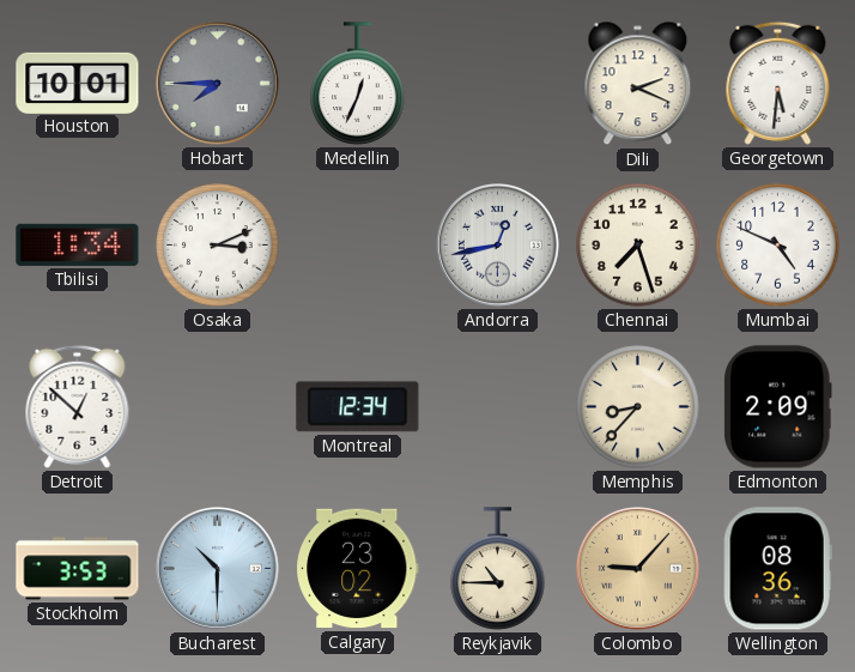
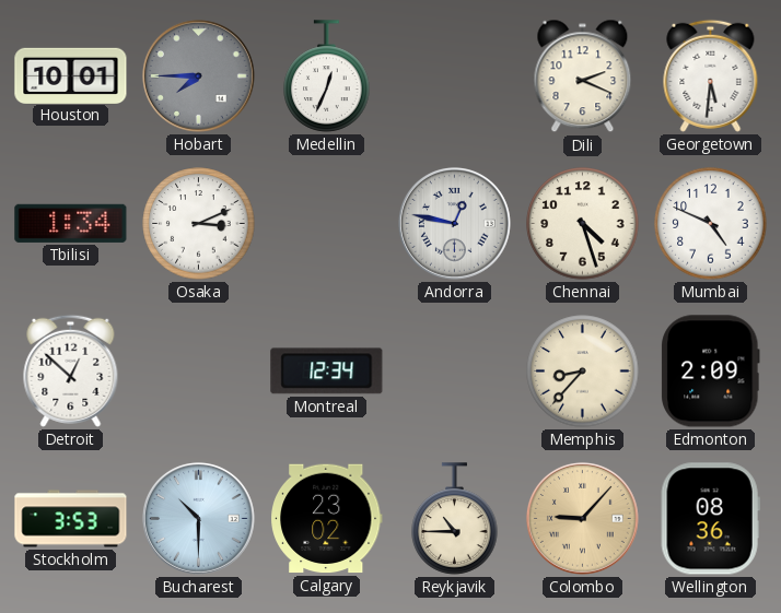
Andorra: 12:43 -> 12:47 (454, 223)
Chennai: 7:27 -> 4:27 (583, 224)
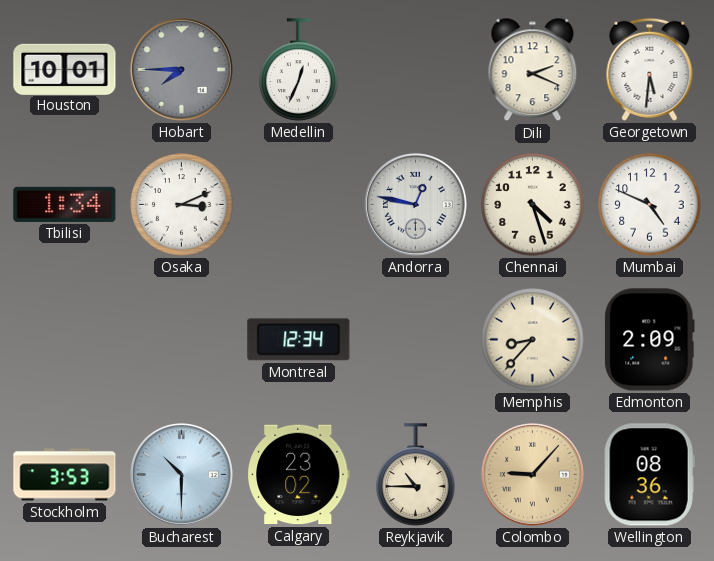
Detroit: 12:52 -> none (71, 370)
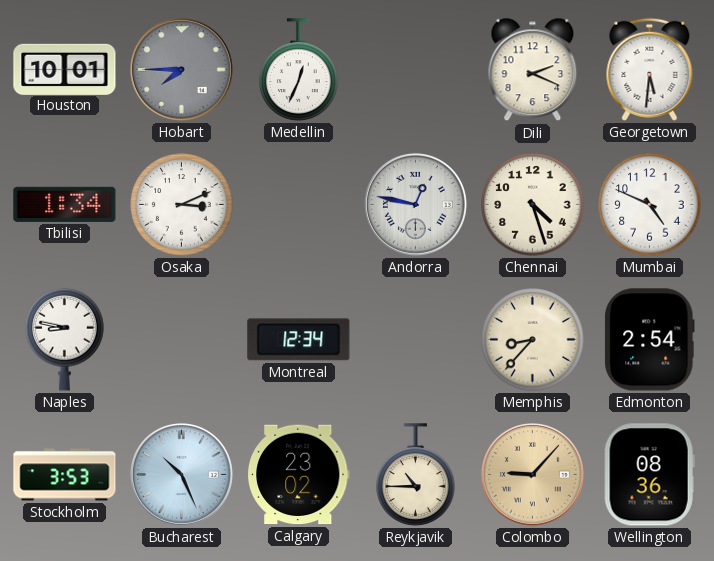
Naples: none -> 8:47 (65, 339)
Edmonton: 2:09 -> 2:54 (650, 340)
Bucharest: 10:30 -> 10:26 (181, 474)
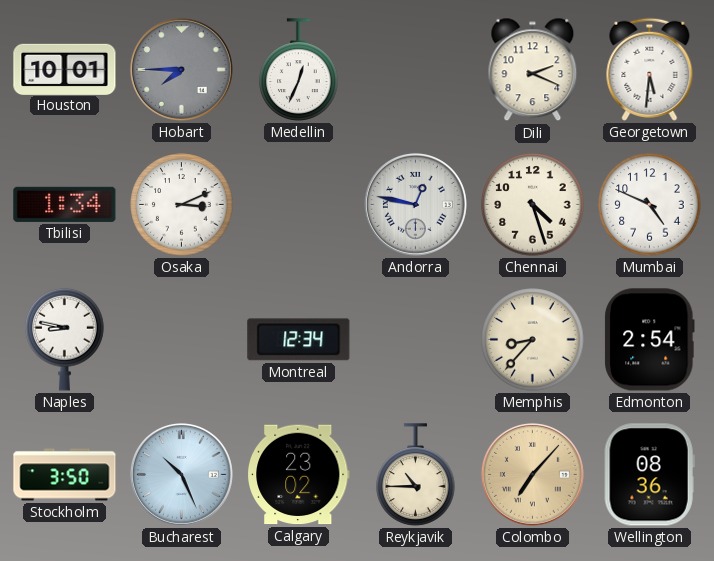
Stockholm: 3:53 -> 3:50 (65, 475)
Colombo: 9:07 -> 7:07 (532, 474)
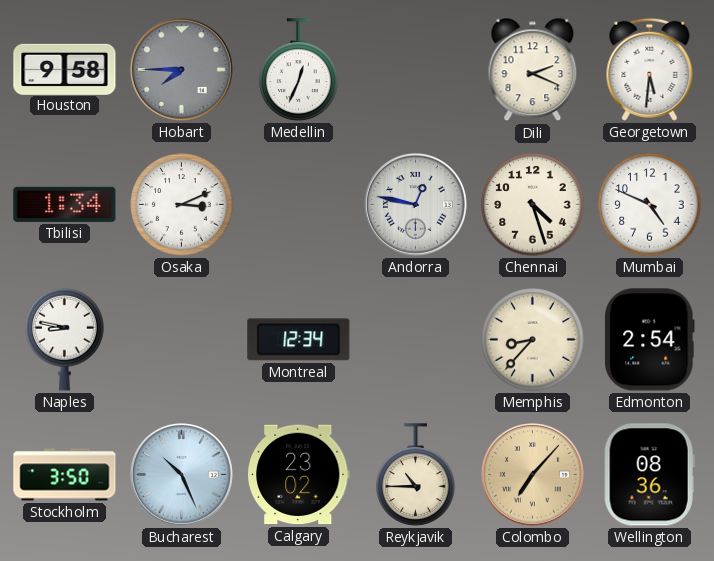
Houston: 10:01 -> 9:58 (65, 69)
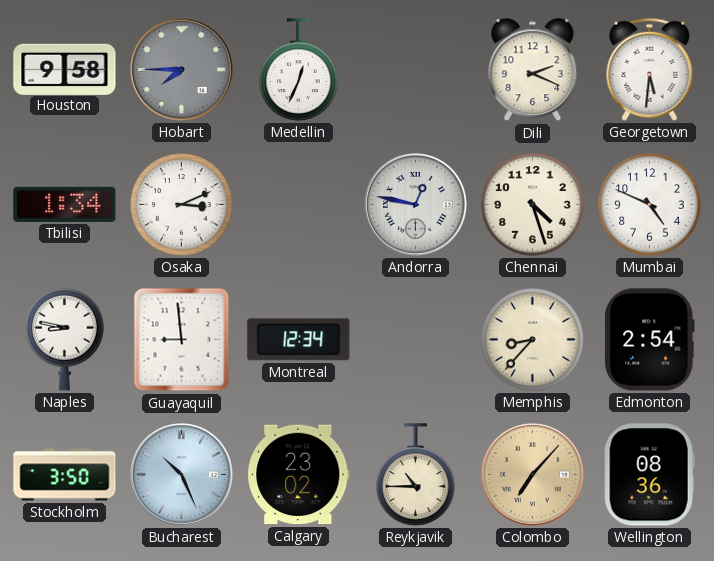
Guayaquil: none -> 8:59 (182, 340)
